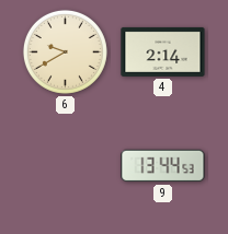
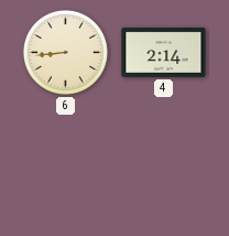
6: 9:40 -> 8:44 (65, 52)
9: 13:44 -> none (163, 166)
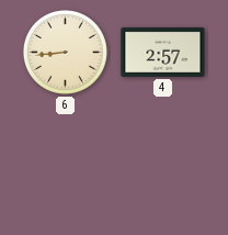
4: 2:14 -> 2:57 (163, 52)
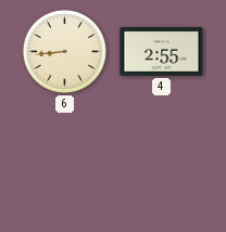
4: 2:57 -> 2:55 (162, 51)
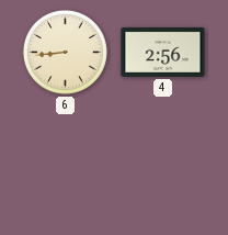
4: 2:55 -> 2:56 (163, 52)
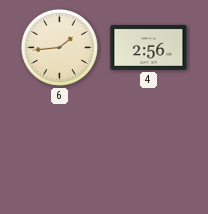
6: 8:44 -> 1:44 (59, 47)
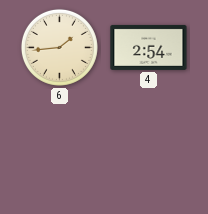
4: 2:56 -> 2:54 (149, 47)
